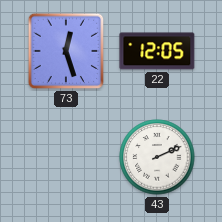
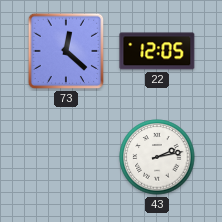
73: 12:27 -> 12:22 (66, 51)
43: 2:11 -> 2:13 (157, 157)
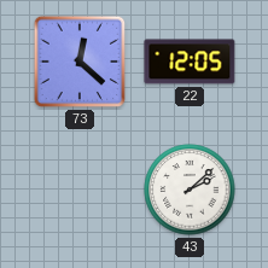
43: 2:13 -> 2:08 (190, 190)
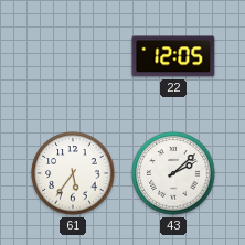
73: 12:22 -> none (80, 62)
61: none -> 5:36 (73, 173)
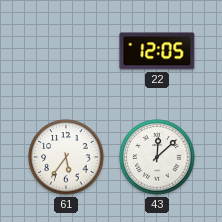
43: 2:08 -> 12:08 (157, 157)
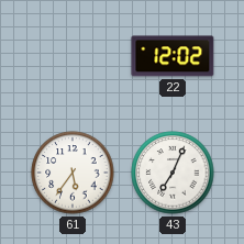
22: 12:05 -> 12:02 (173, 56)
43: 12:08 -> 7:04 (173, 173)
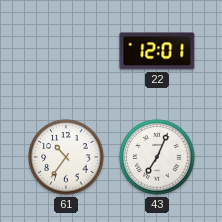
22: 12:02 -> 12:01 (157, 51)
61: 5:36 -> 10:36 (66, 157)
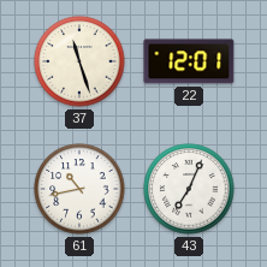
37: none -> 11:27 (79, 61)
61: 10:36 -> 10:43 (79, 189)
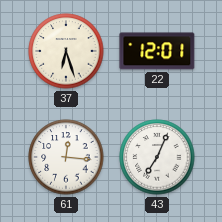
37: 11:27 -> 6:27 (66, 51)
61: 10:43 -> 12:16 (66, 157)
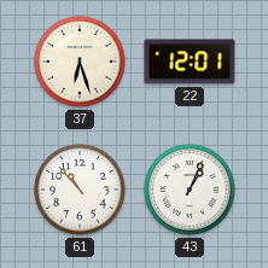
61: 12:16 -> 10:53 (80, 190)
43: 7:04 -> 1:04 (190, 190)
